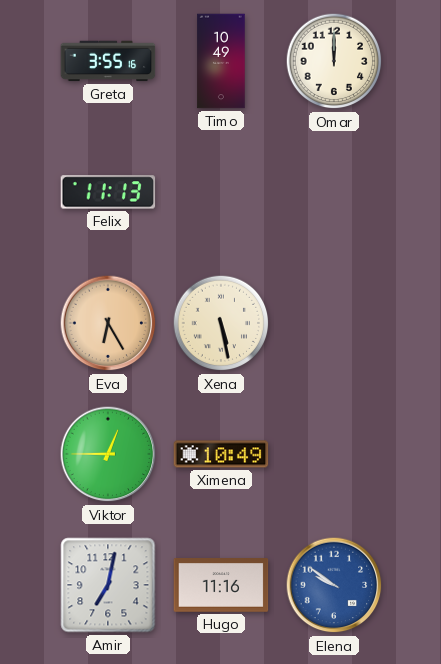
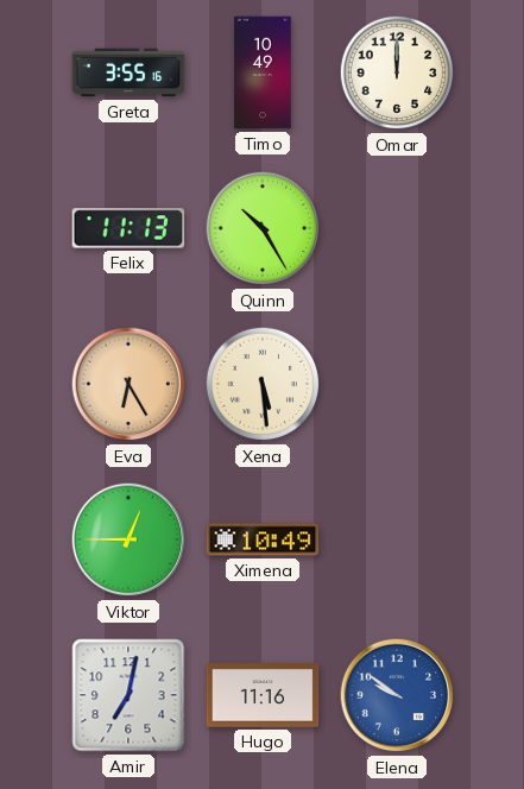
Quinn: none -> 10:25 (263, 228)
Xena: 5:28 -> 5:29 (263, 384)
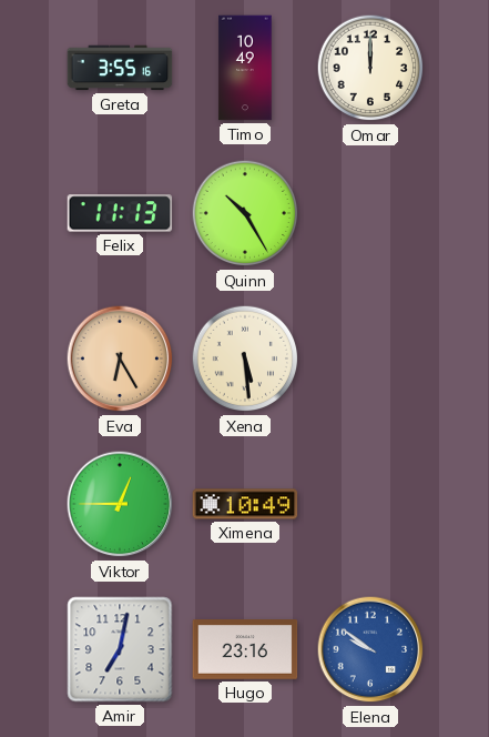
Hugo: 11:16 -> 23:16 (245, 649)
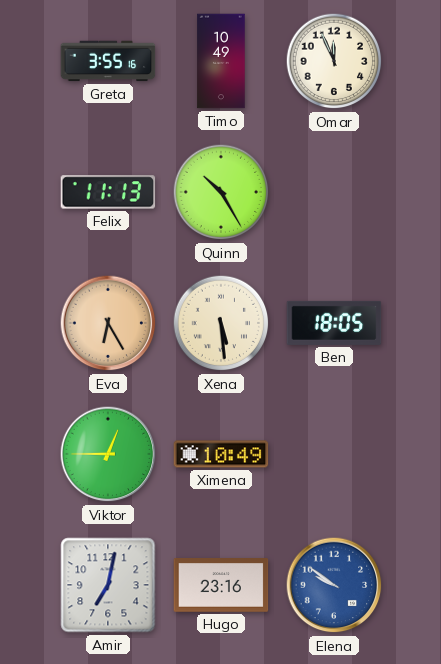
Omar: 12:00 -> 11:56 (334, 61)
Ben: none -> 18:05 (334, 323)
